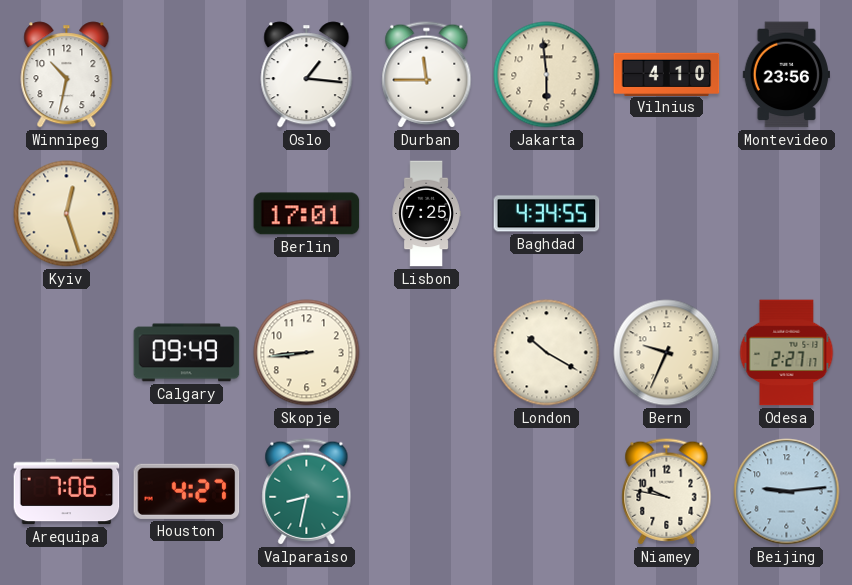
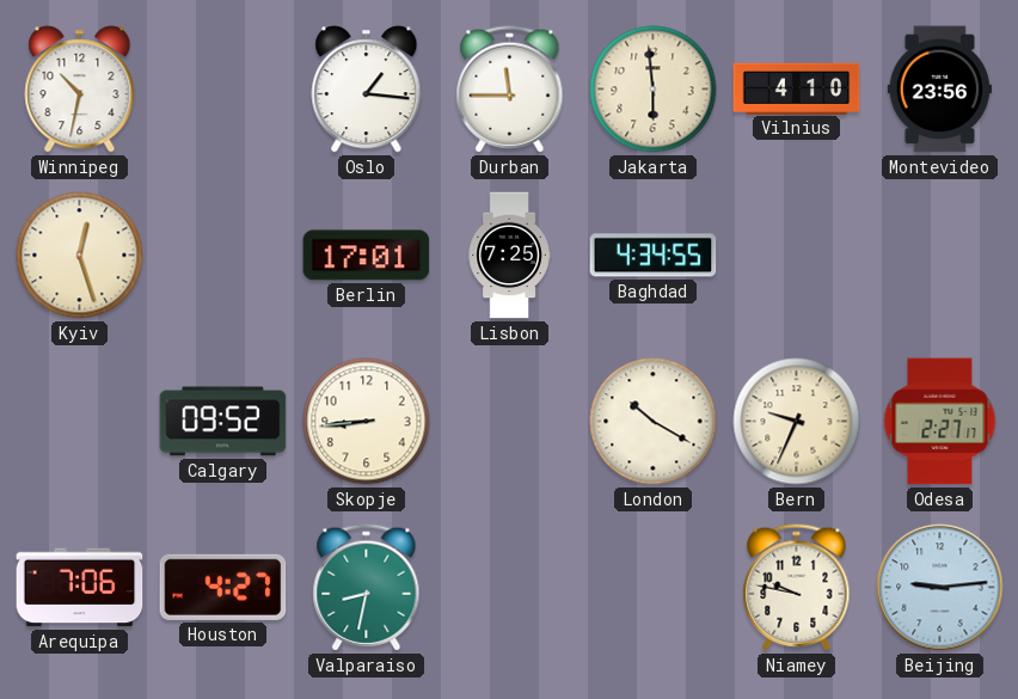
Calgary: 09:49 -> 09:52 (223, 422)
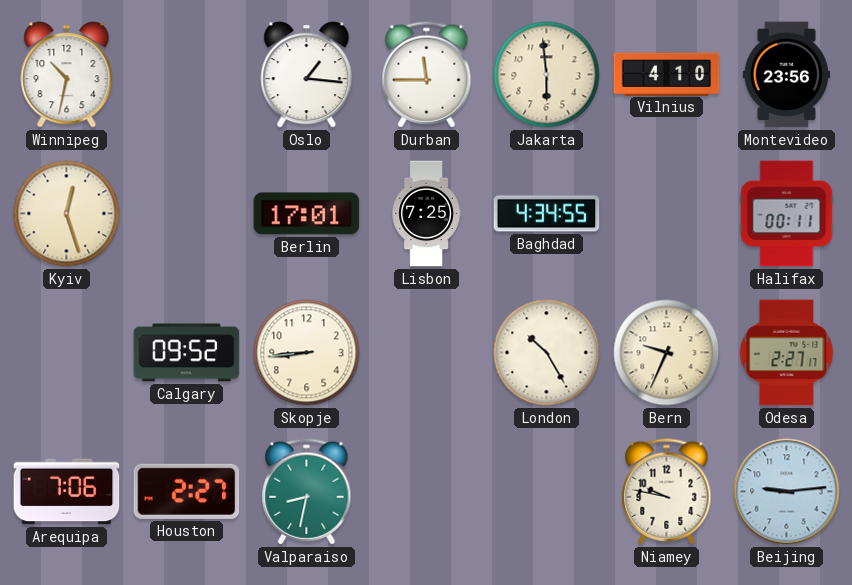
Halifax: none -> 00:11 (787, 214)
London: 10:20 -> 10:25 (547, 353)
Houston: 4:27 -> 2:27 (187, 491)
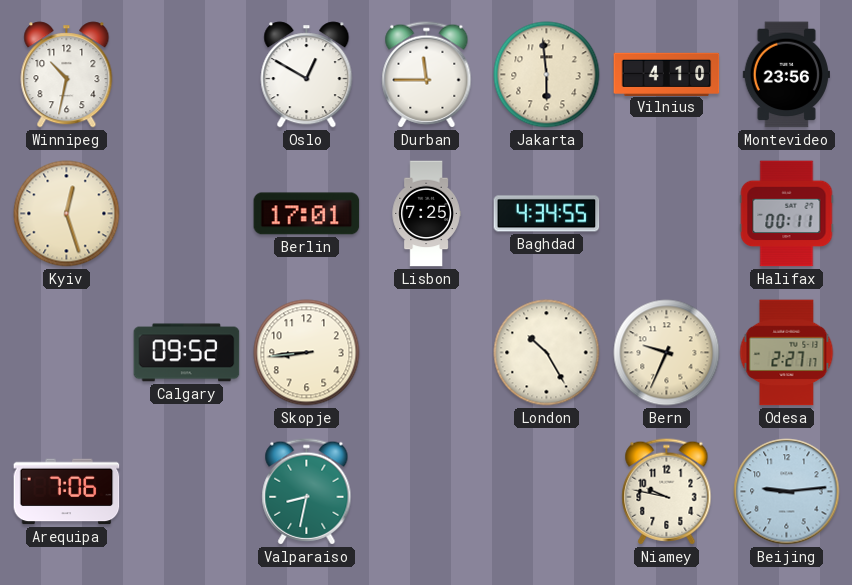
Oslo: 1:16 -> 12:50 (307, 75)
Houston: 2:27 -> none (187, 491)
